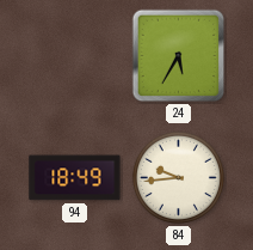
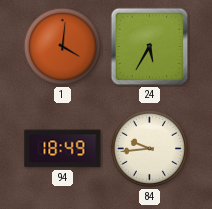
1: none -> 4:01 (62, 46)
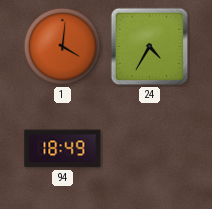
24: 5:35 -> 4:35 (150, 47)
84: 9:44 -> none (149, 148)
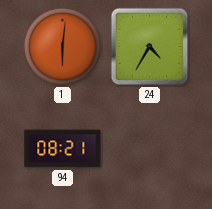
1: 4:01 -> 6:01 (62, 46)
94: 18:49 -> 08:21 (63, 149)
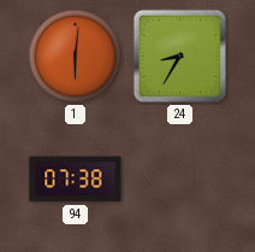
24: 4:35 -> 8:35 (180, 57)
94: 08:21 -> 07:38 (76, 180)
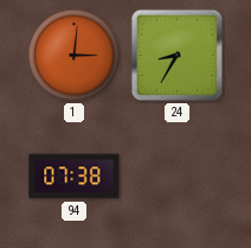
1: 6:01 -> 3:01 (73, 55)
